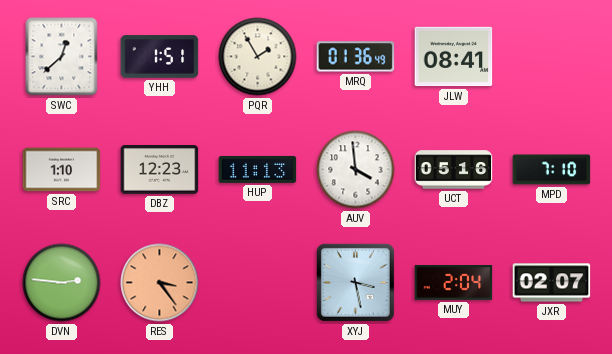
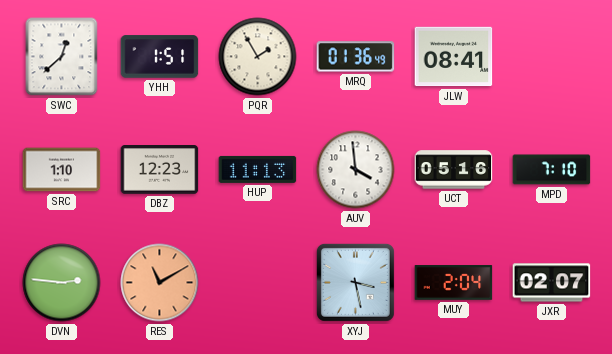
RES: 3:24 -> 11:10 (160, 283)
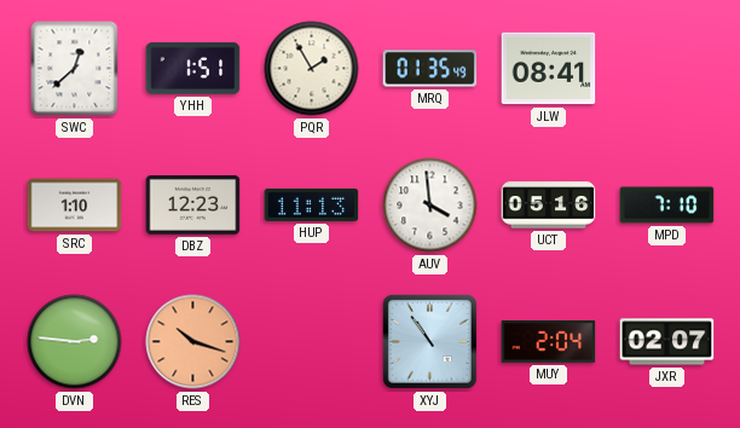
MRQ: 01:36 -> 01:35 (430, 69)
RES: 11:10 -> 10:18 (193, 342)
XYJ: 3:28 -> 10:54 (429, 341)
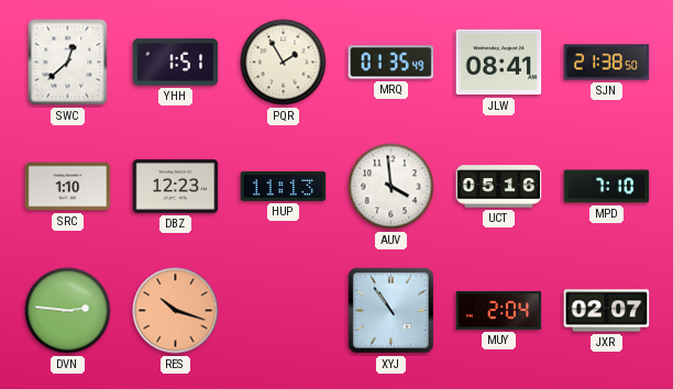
SJN: none -> 21:38 (607, 63)
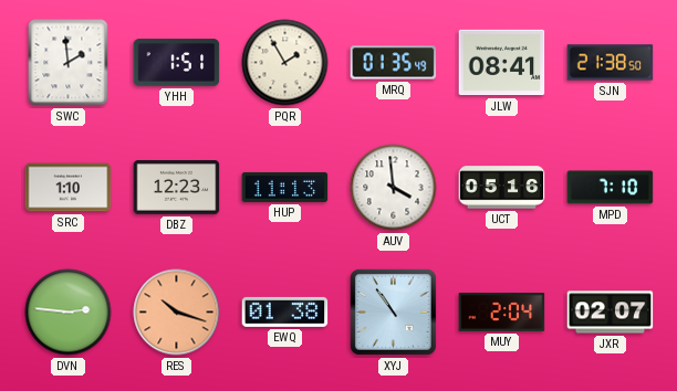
SWC: 12:38 -> 1:59 (69, 63)
EWQ: none -> 01:38 (285, 311)
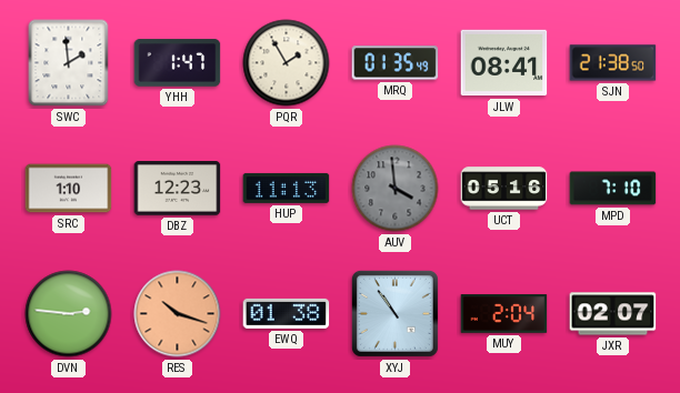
YHH: 1:51 -> 1:47 (178, 63)
AUV dial: white -> grey (396, 189)
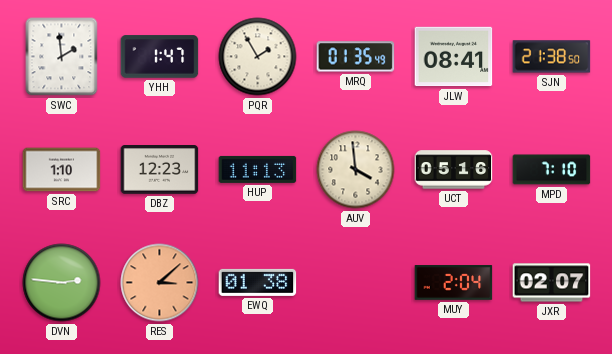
AUV dial: grey -> cream (356, 170)
RES: 10:18 -> 3:08 (160, 283)
XYJ: 10:54 -> none (394, 313)
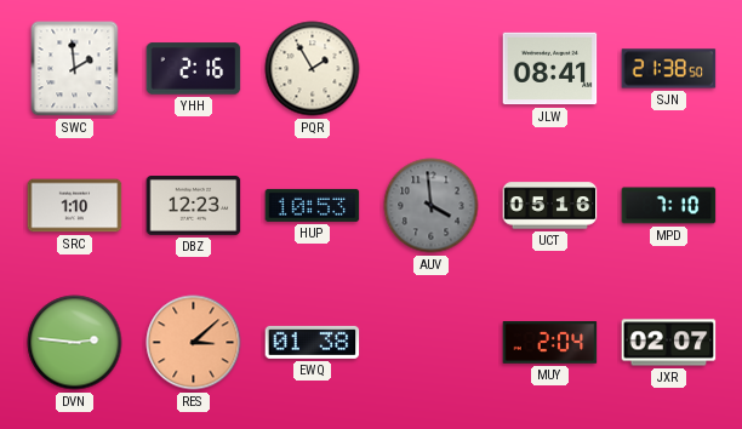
YHH: 1:47 -> 2:16 (194, 69)
MRQ: 01:35 -> none (356, 57)
HUP: 11:13 -> 10:53 (313, 205)
AUV dial: cream -> grey (432, 206)
